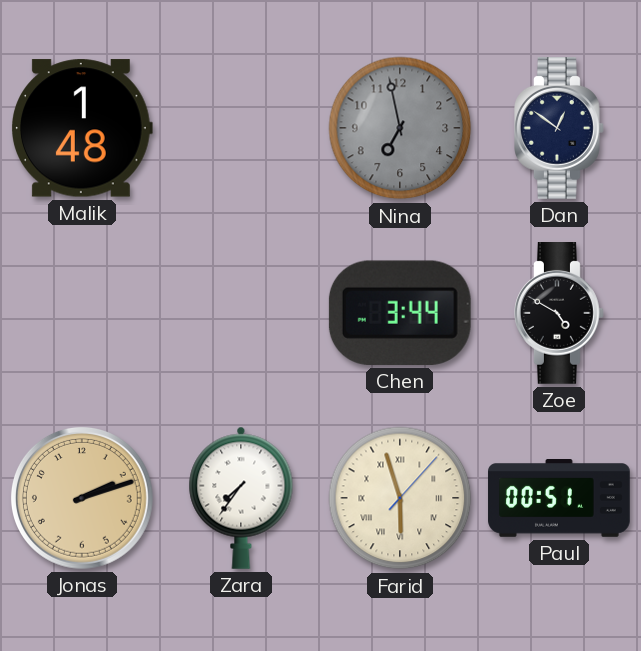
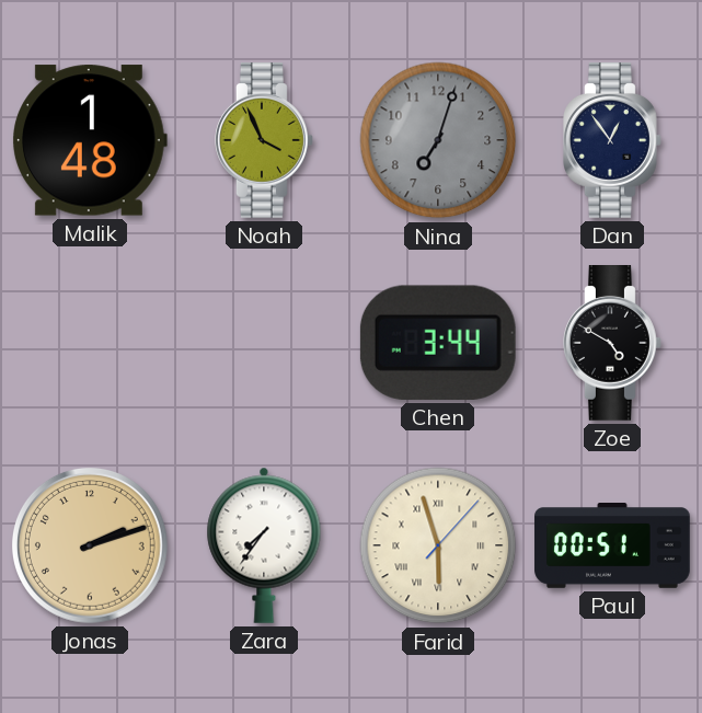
Noah: none -> 3:56 (265, 141)
Nina: 6:58 -> 7:03 (438, 140)
Dan: 12:51 -> 12:54 (613, 141)
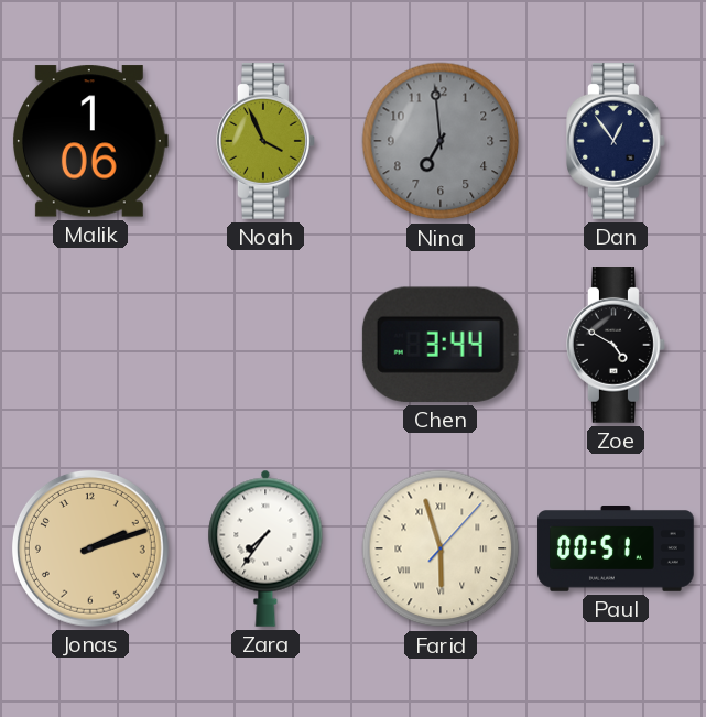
Malik: 1:48 -> 1:06 (90, 141)
Nina: 7:03 -> 6:59 (441, 141)
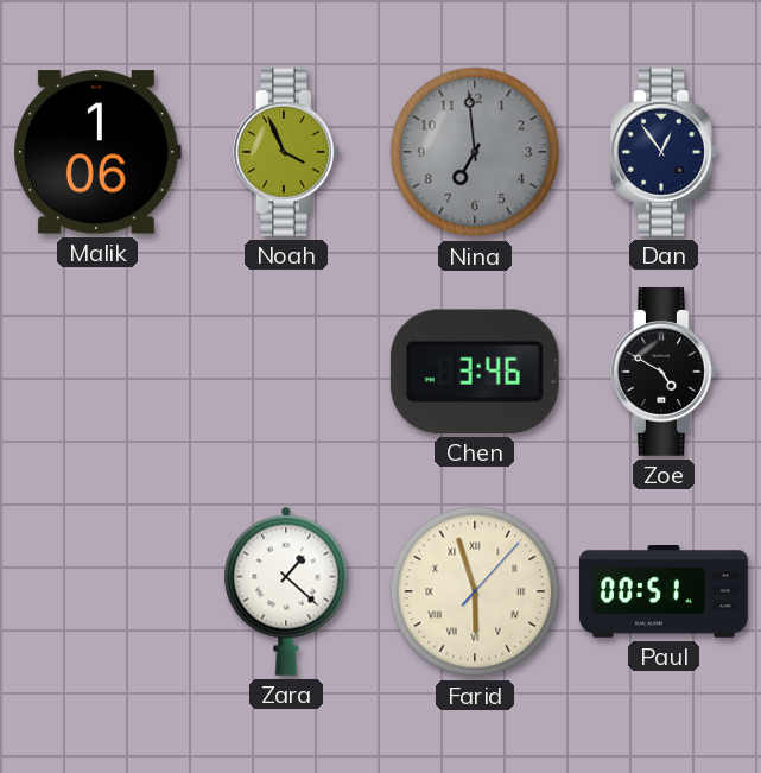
Chen: 3:44 -> 3:46 (475, 372)
Jonas: 2:12 -> none (90, 548)
Zara: 7:36 -> 1:22 (286, 591)
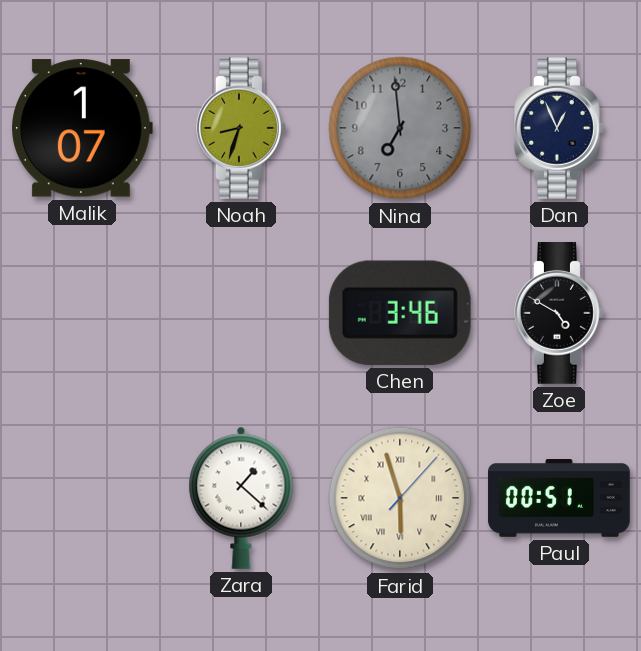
Malik: 1:06 -> 1:07 (82, 128)
Noah: 3:56 -> 8:33 (242, 129)
Dan: 12:54 -> 12:56 (560, 129)
